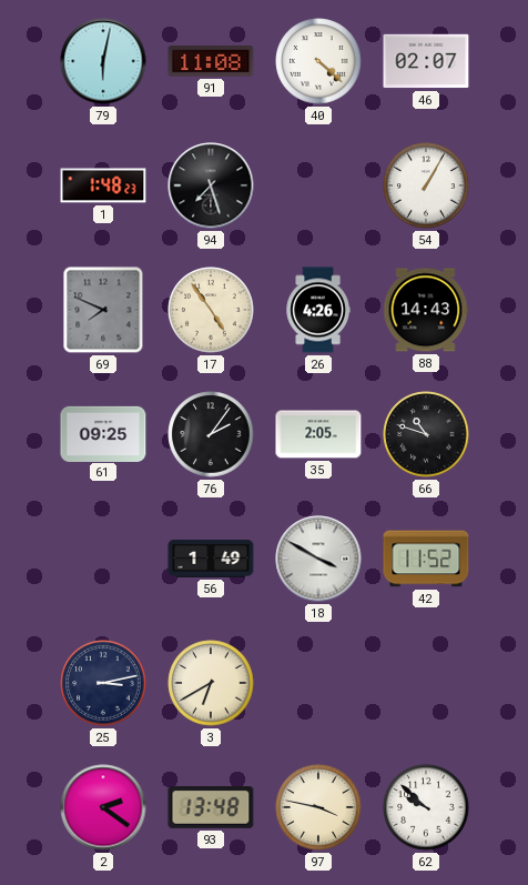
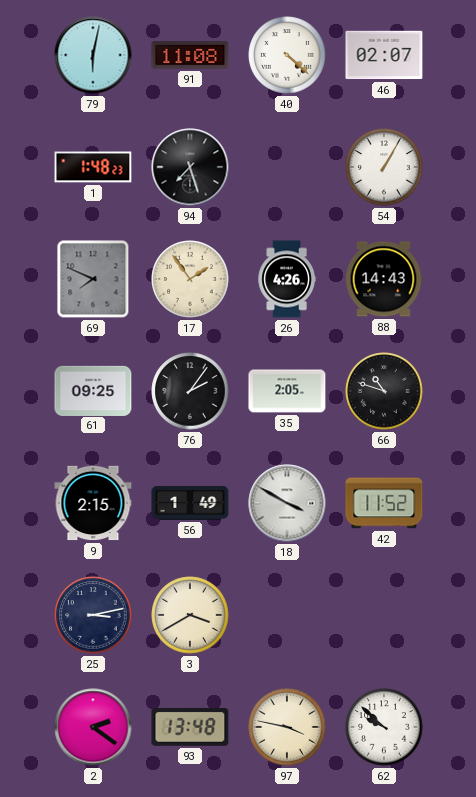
17: 4:54 -> 1:54 (190, 279)
9: none -> 2:15 (93, 503)
3: 6:40 -> 3:40 (190, 615)
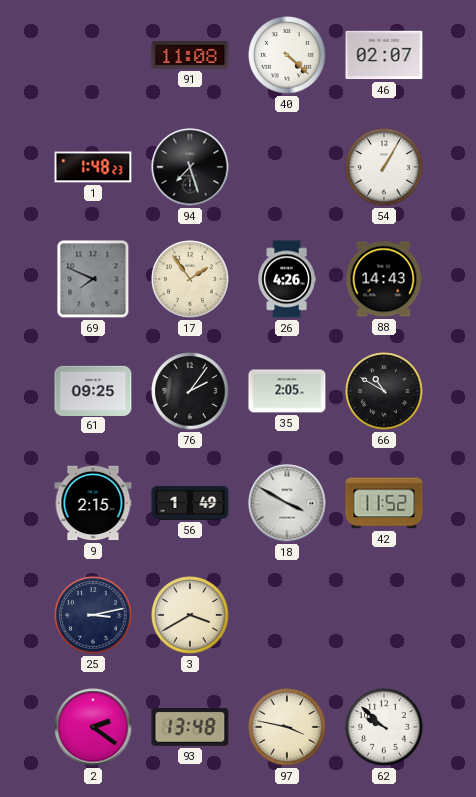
79: 6:02 -> none (93, 55)
66: 10:48 -> 10:50 (384, 391)
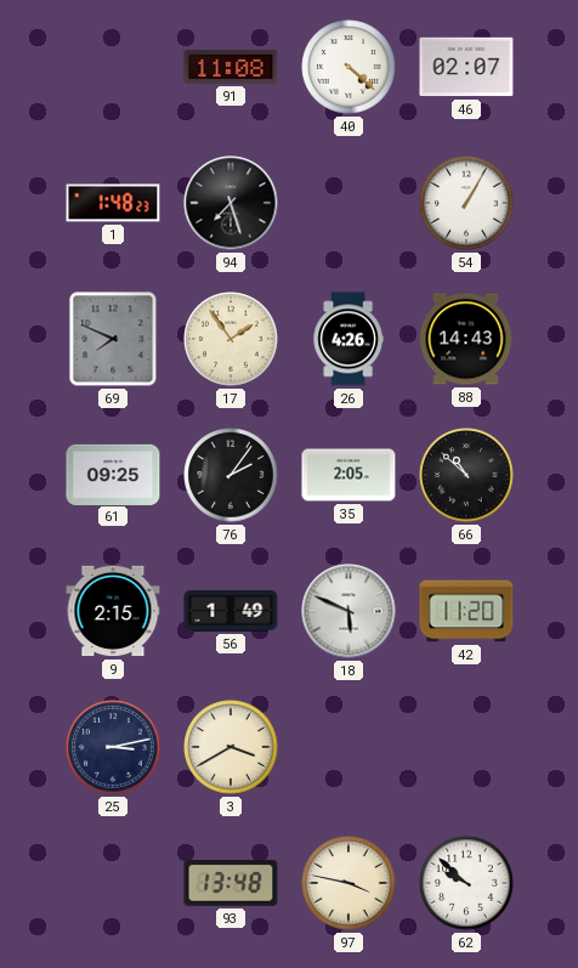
66: 10:50 -> 10:52 (466, 475)
18: 3:50 -> 5:49 (348, 611)
42: 11:52 -> 11:20 (466, 611)
2: 2:21 -> none (93, 727)
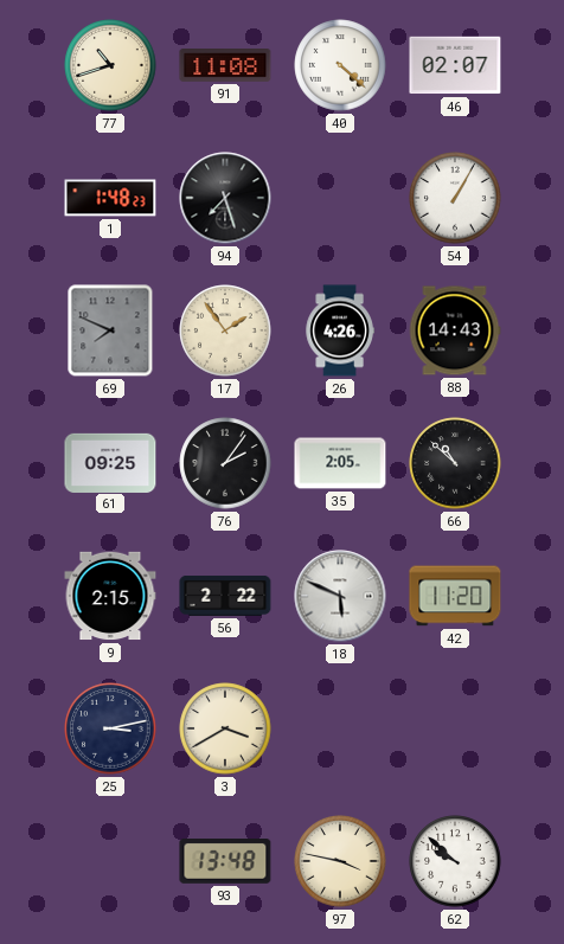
77: none -> 10:42 (110, 65)
56: 1:49 -> 2:22 (225, 596)
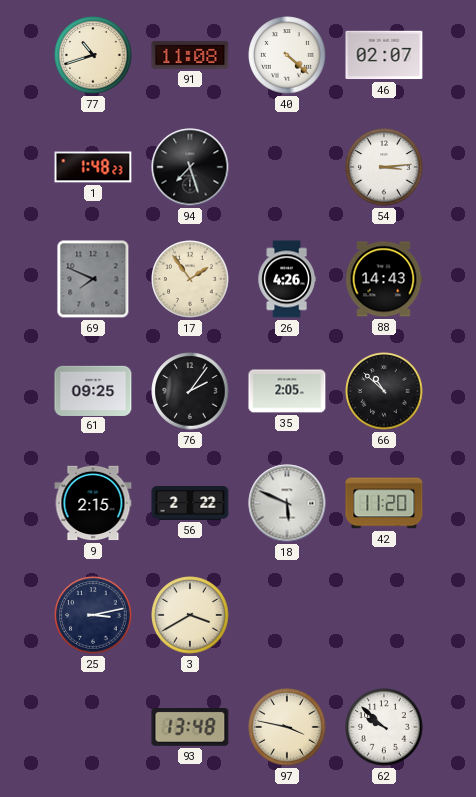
54: 1:05 -> 3:14 (384, 167)
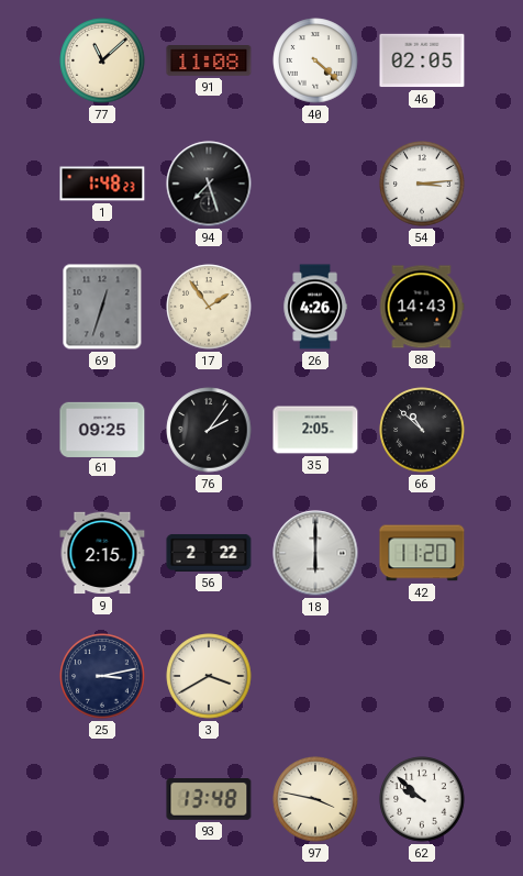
77: 10:42 -> 11:08 (102, 60)
46: 02:07 -> 02:05 (422, 60)
69: 7:49 -> 12:33 (102, 307)
18: 5:49 -> 6:00 (315, 553)
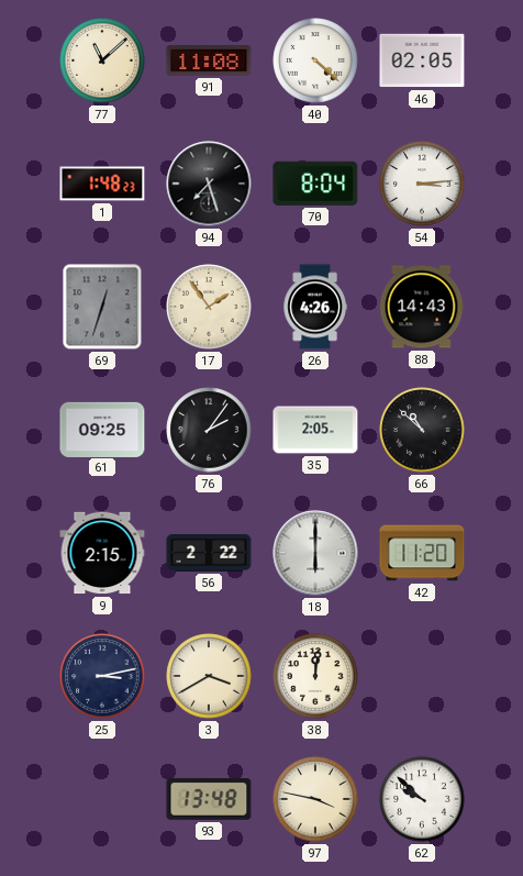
70: none -> 8:04 (315, 184)
38: none -> 12:01 (315, 676)
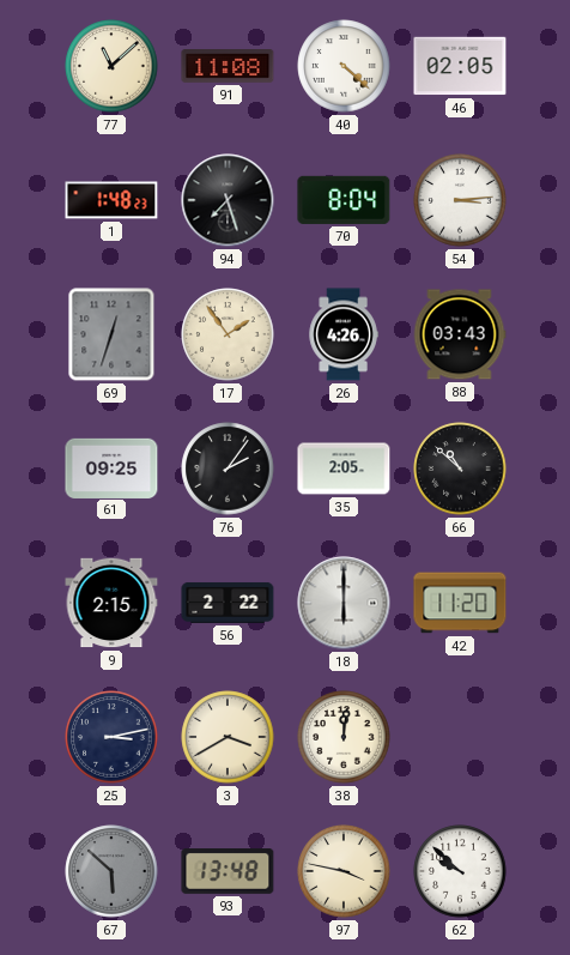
88: 14:43 -> 03:43 (460, 334)
67: none -> 5:52 (111, 871)
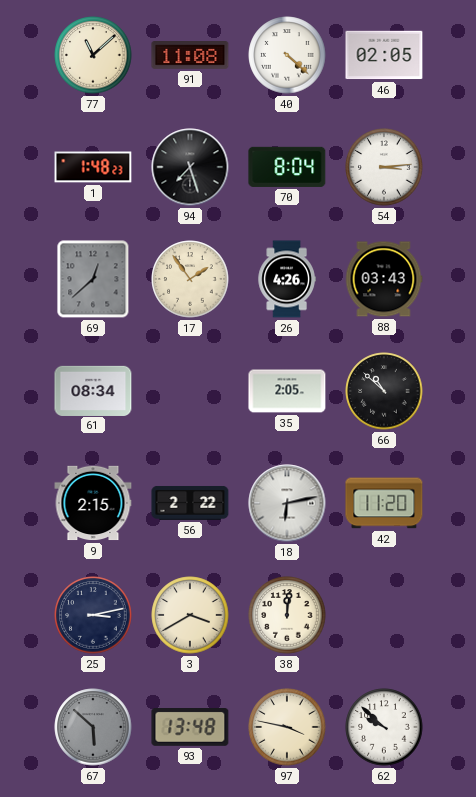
69: 12:33 -> 12:38 (93, 279)
61: 09:25 -> 08:34 (93, 390)
76: 2:06 -> none (228, 469)
18: 6:00 -> 6:13 (287, 503)
